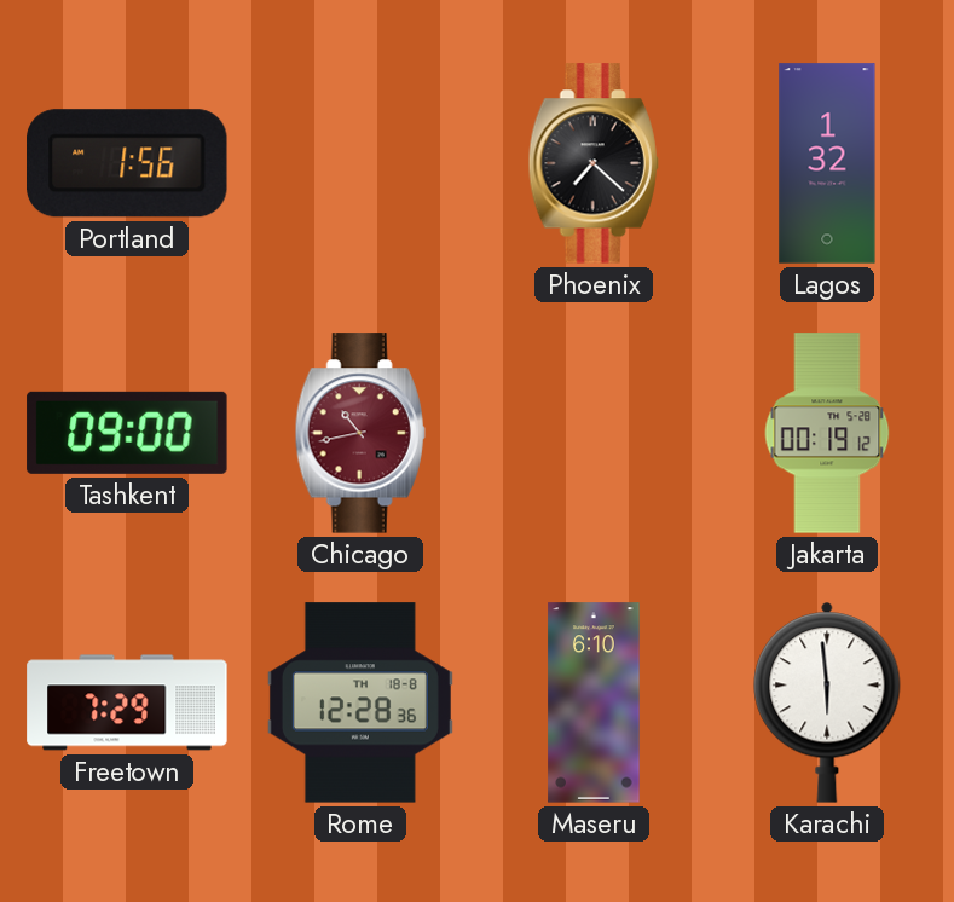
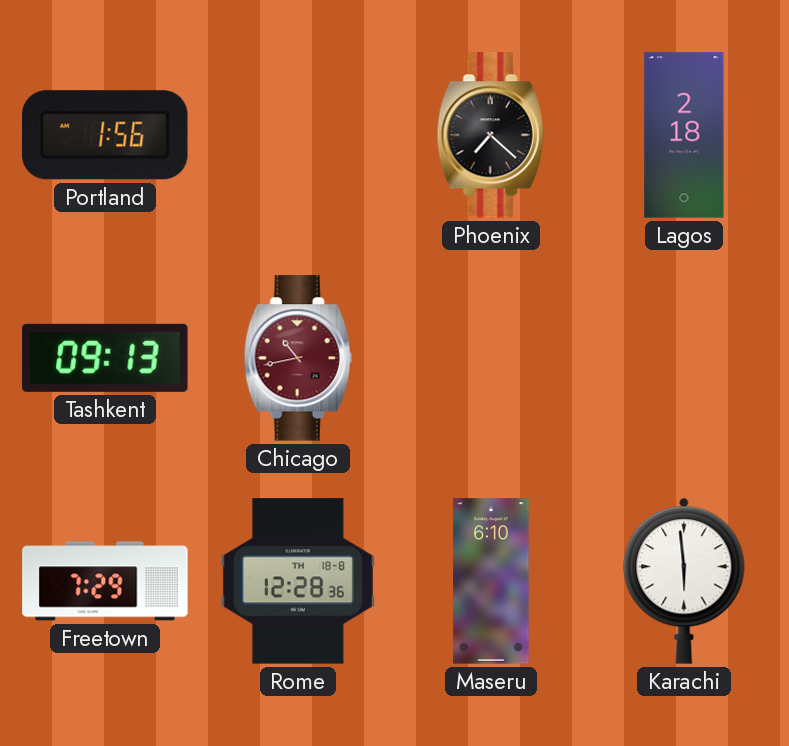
Lagos: 1:32 -> 2:18 (684, 135)
Tashkent: 09:00 -> 09:13 (105, 358)
Jakarta: 00:19 -> none (827, 433)
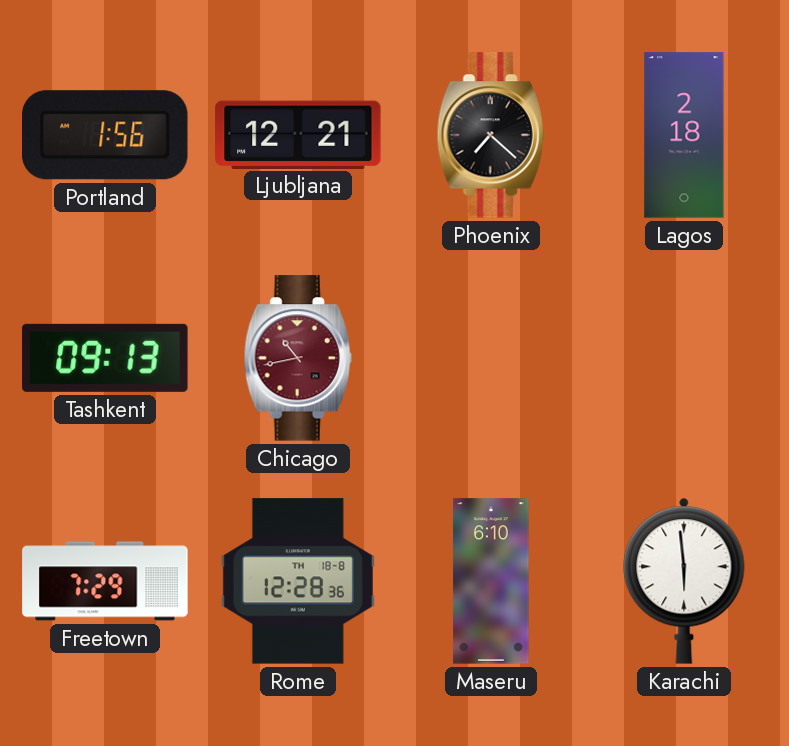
Ljubljana: none -> 12:21 (298, 134)
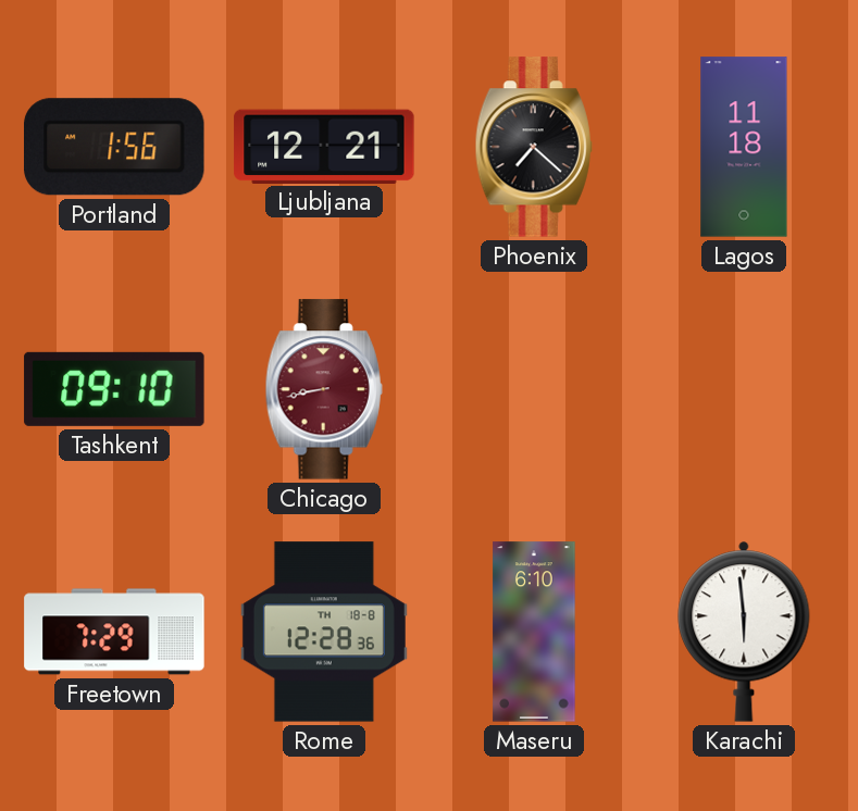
Lagos: 2:18 -> 11:18 (744, 147)
Tashkent: 09:13 -> 09:10 (114, 389)
Chicago: 10:43 -> 8:43 (324, 389)
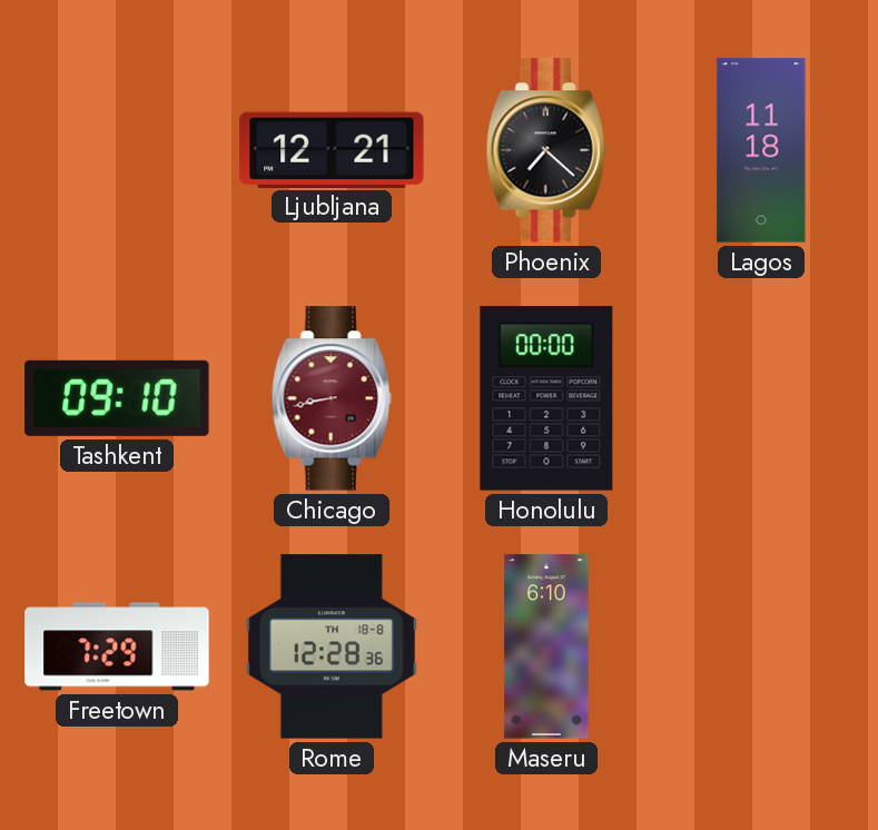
Portland: 1:56 -> none (115, 147)
Honolulu: none -> 00:00 (546, 398)
Karachi: 5:59 -> none (744, 632)
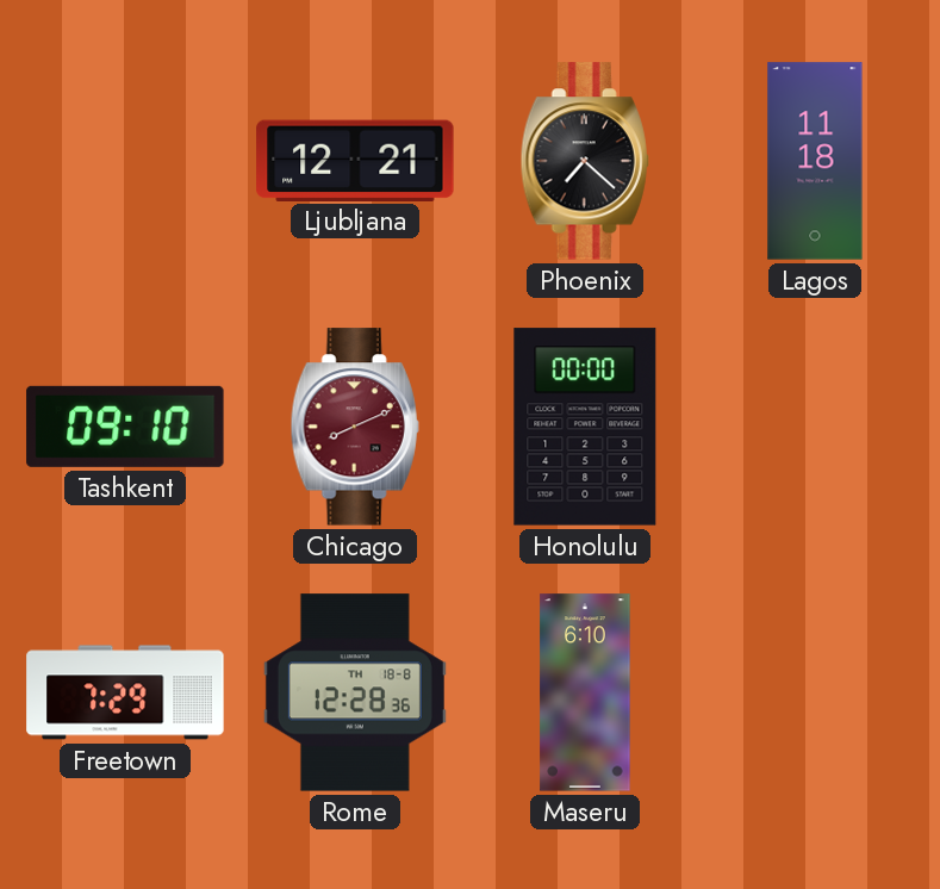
Chicago: 8:43 -> 8:11 (355, 427)
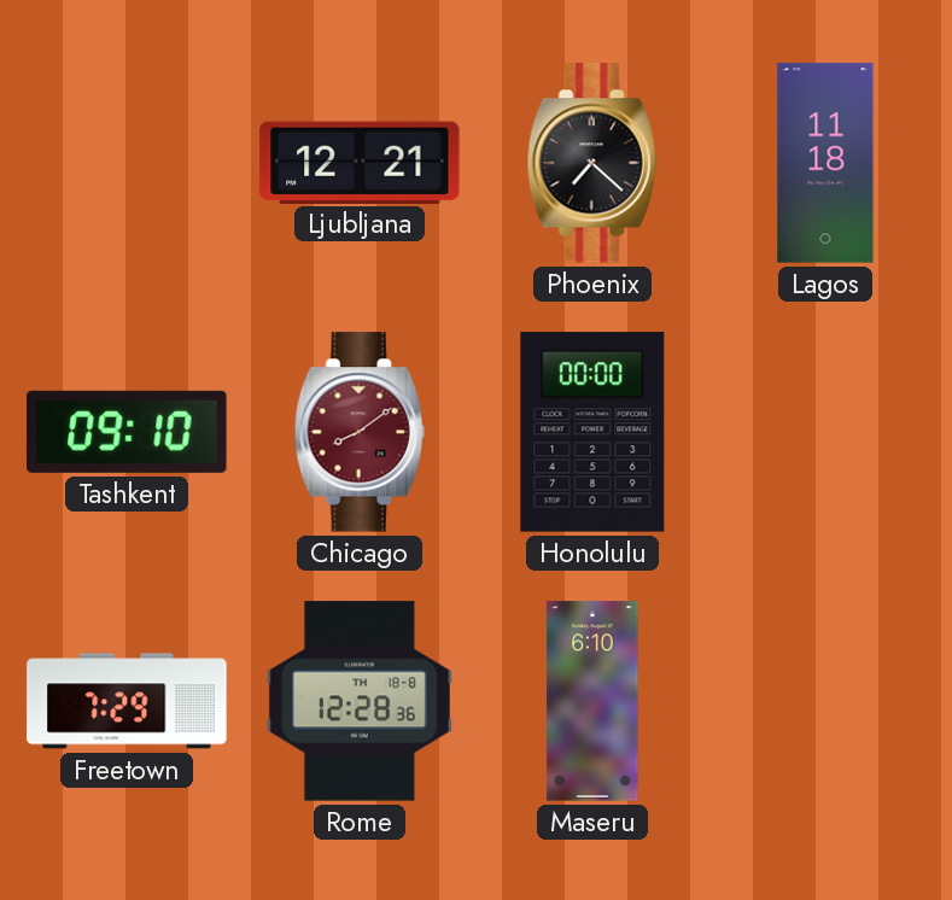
Chicago: 8:11 -> 8:09 (360, 432)
